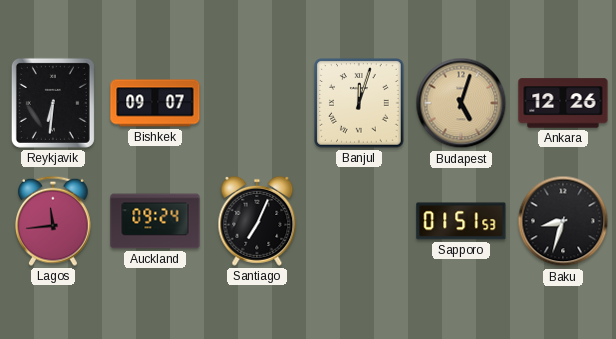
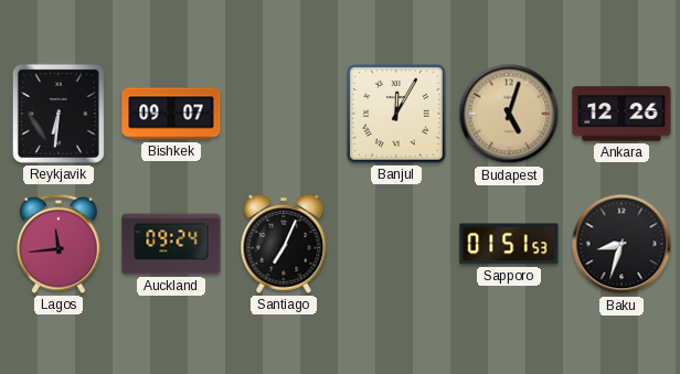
Banjul: 12:03 -> 12:05 (396, 114)
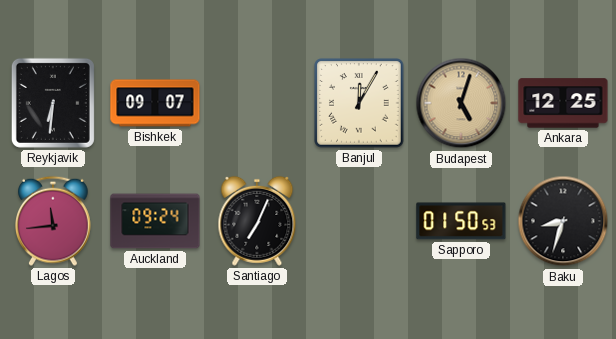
Ankara: 12:26 -> 12:25 (563, 103)
Sapporo: 01:51 -> 01:50 (461, 221)
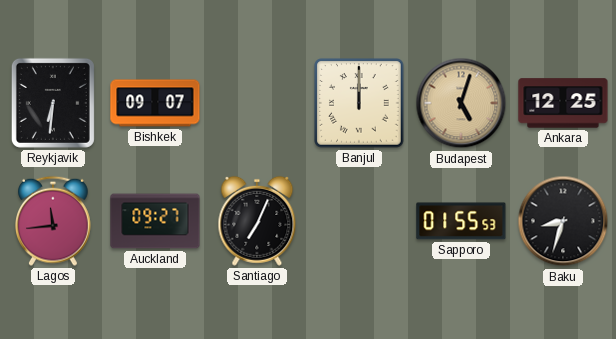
Banjul: 12:05 -> 12:00 (359, 103)
Auckland: 09:24 -> 09:27 (155, 221)
Sapporo: 01:50 -> 01:55 (461, 221)
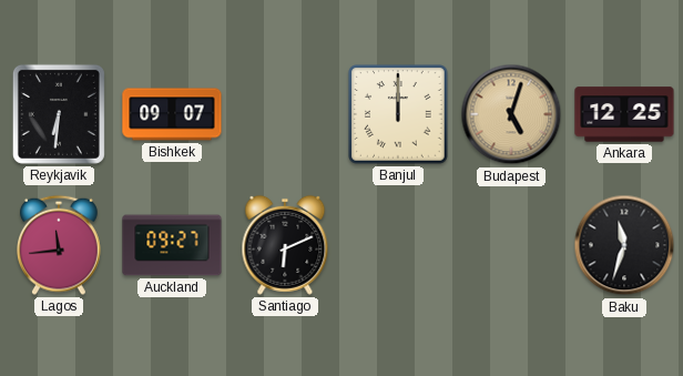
Santiago: 7:04 -> 6:11 (285, 245)
Sapporo: 01:55 -> none (461, 221)
Baku: 8:33 -> 11:33 (624, 245)
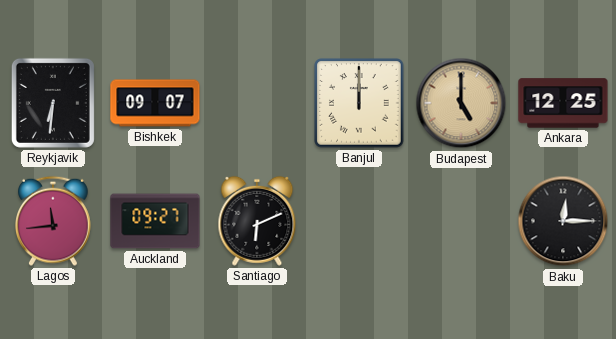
Budapest: 5:03 -> 5:00 (461, 103)
Baku: 11:33 -> 12:15 (563, 221)
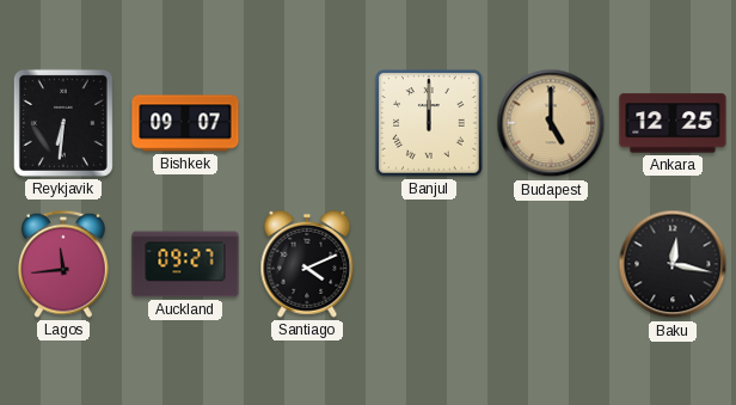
Santiago: 6:11 -> 4:11 (307, 264)
Baku: 12:15 -> 12:17 (673, 264)
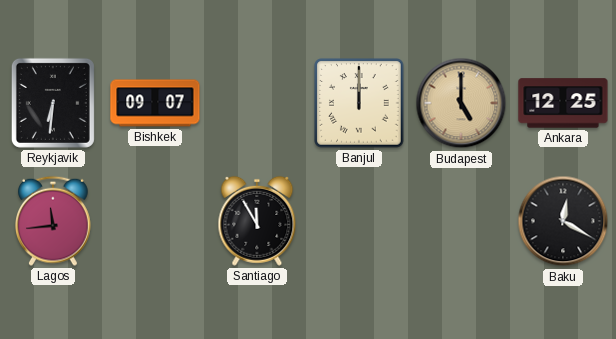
Auckland: 09:27 -> none (185, 264)
Santiago: 4:11 -> 11:55 (257, 221)
Baku: 12:17 -> 12:20 (563, 221)
